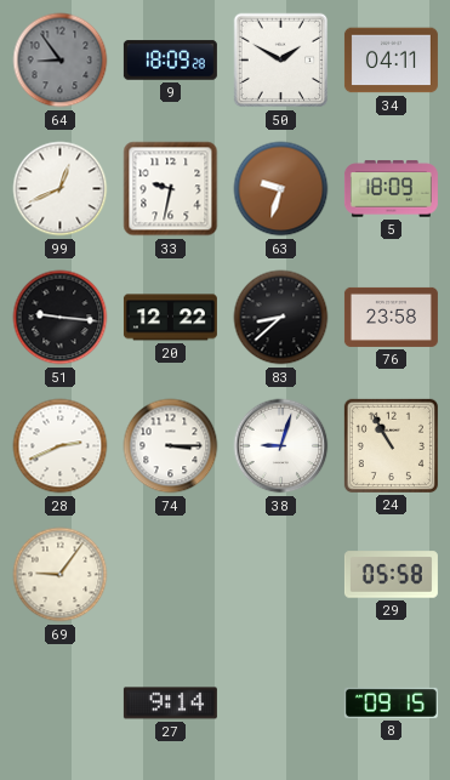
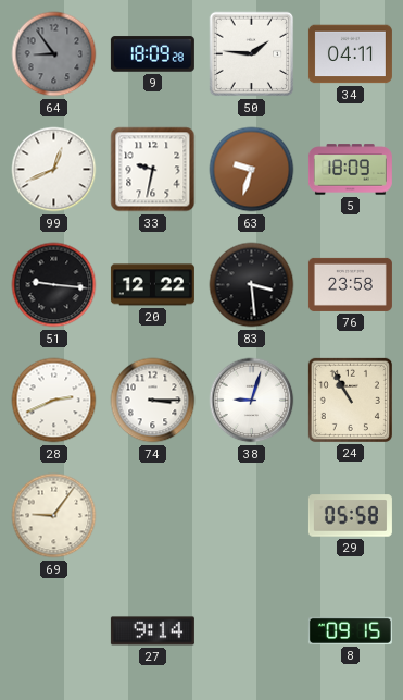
50: 1:50 -> 1:46 (252, 54)
83: 8:38 -> 3:29 (252, 285)
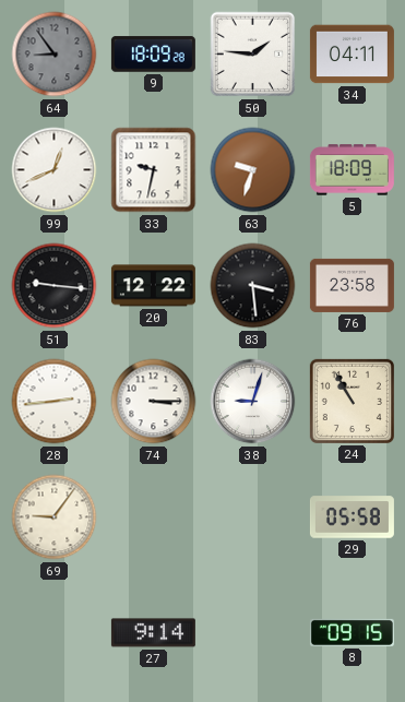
28: 2:41 -> 2:44 (55, 402)
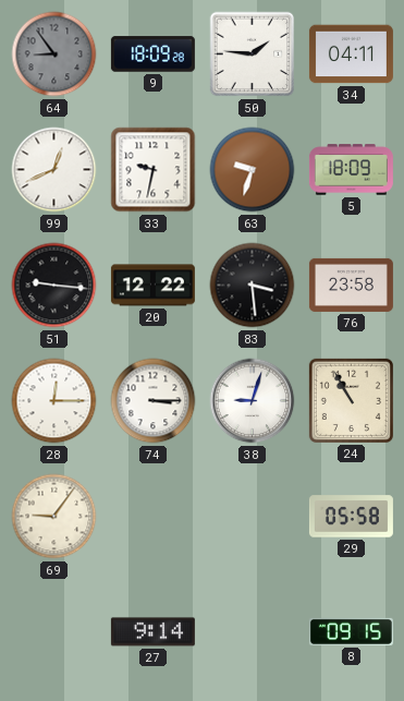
28: 2:44 -> 12:15 (54, 401)
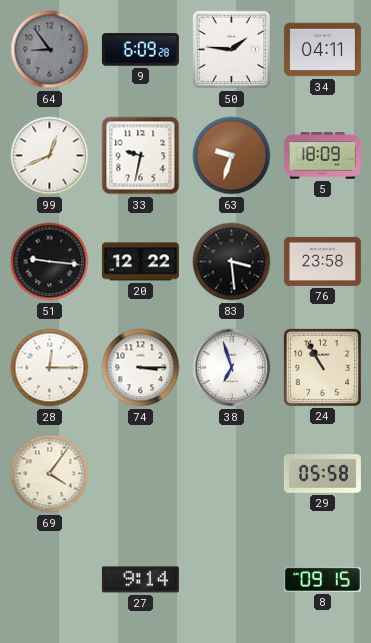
9: 18:09 -> 6:09 (140, 50)
38: 9:03 -> 6:57 (232, 368)
69: 9:06 -> 4:06 (50, 474)
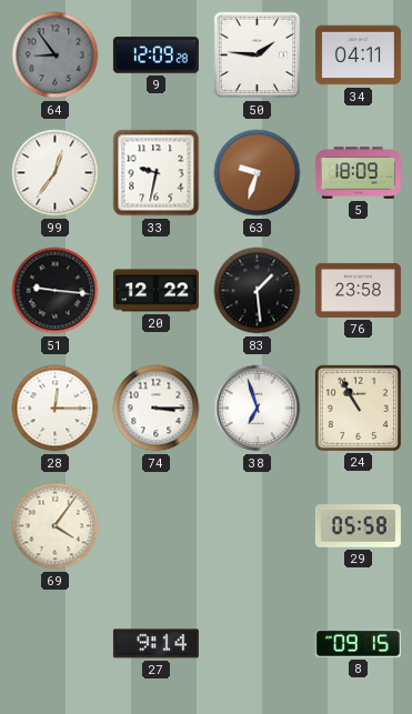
9: 6:09 -> 12:09 (155, 56)
99: 12:41 -> 12:36 (56, 173)
83: 3:29 -> 1:29 (258, 291)
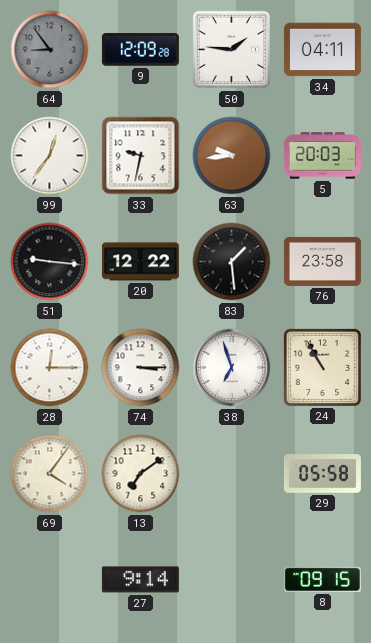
63: 9:33 -> 9:44 (232, 156)
5: 18:09 -> 20:03 (322, 156)
13: none -> 7:09 (141, 474)
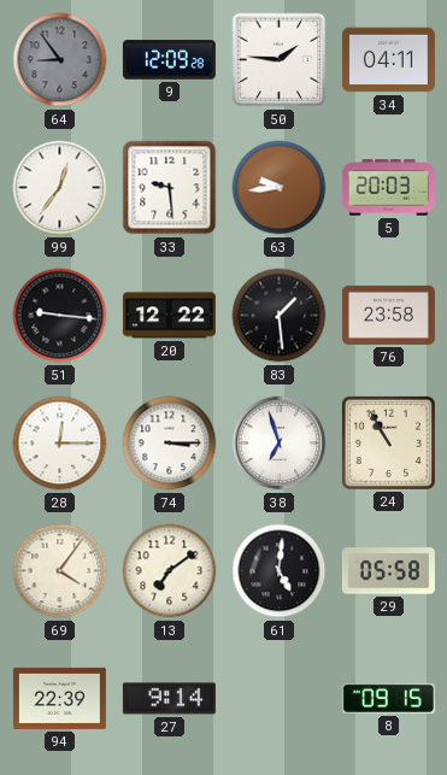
33: 9:32 -> 9:29 (170, 188)
61: none -> 5:01 (280, 571)
94: none -> 22:39 (59, 698)
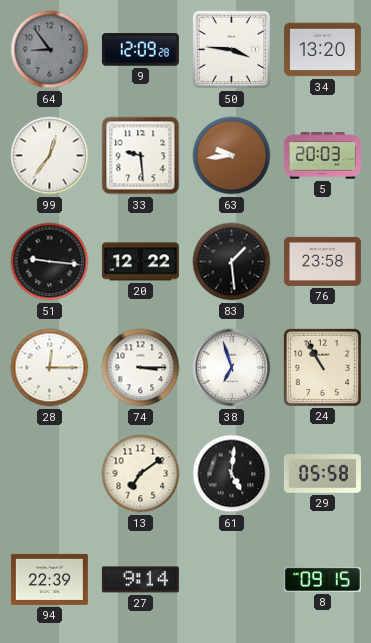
50: 1:46 -> 3:46 (232, 50)
34: 04:11 -> 13:20 (322, 50)
69: 4:06 -> none (60, 571)
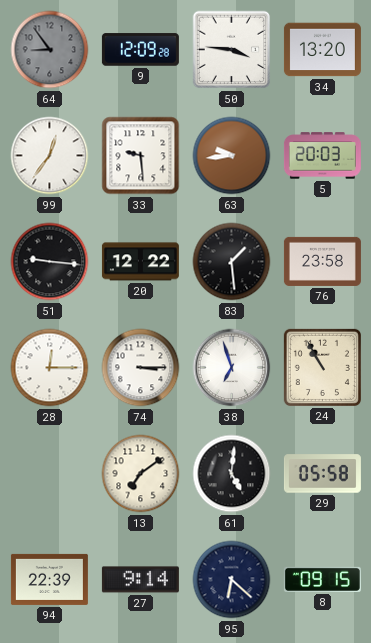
95: none -> 6:22 (232, 580)
